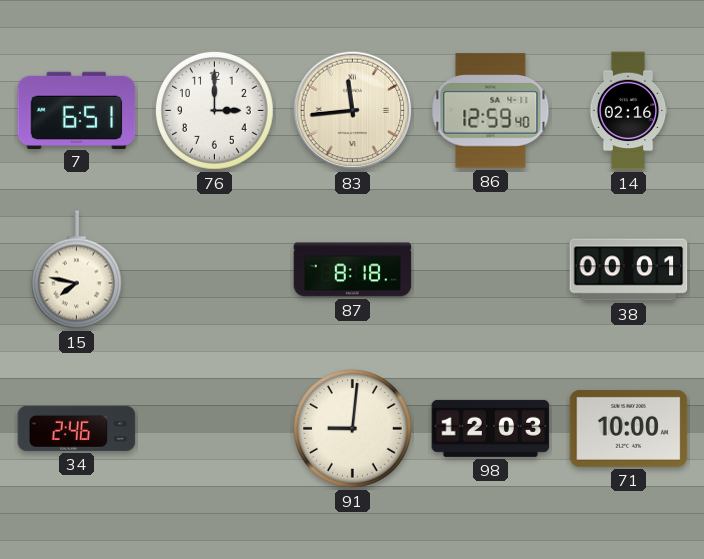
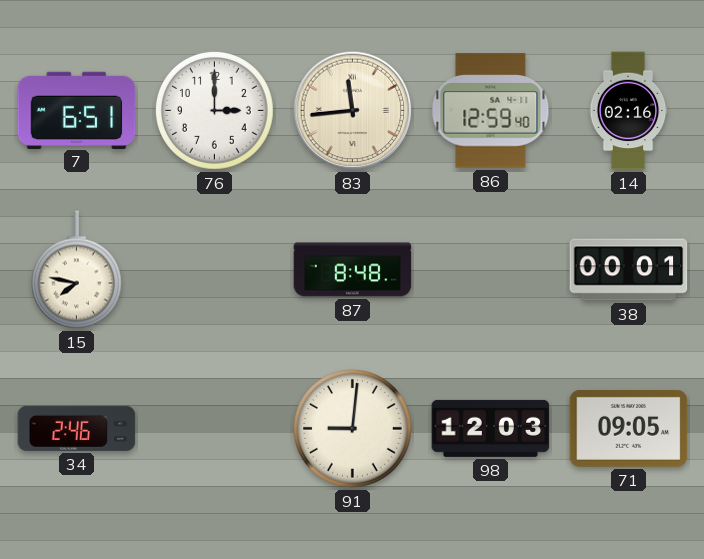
87: 8:18 -> 8:48 (353, 270)
71: 10:00 -> 09:05 (629, 428)
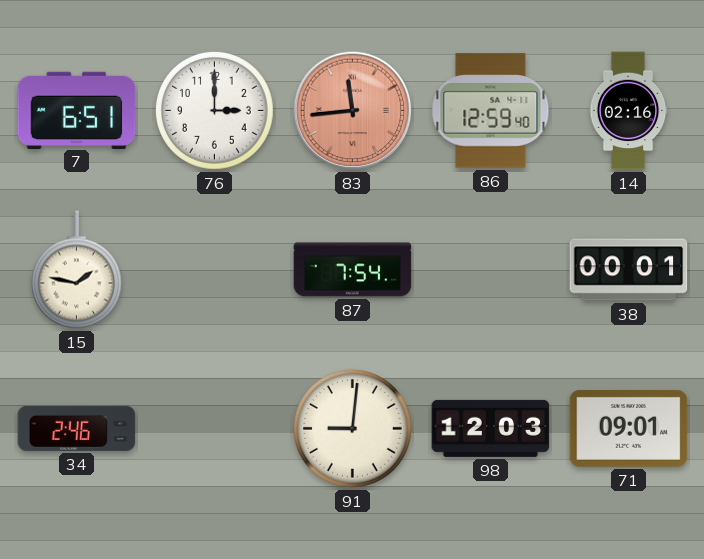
83 dial: cream -> salmon (353, 111)
15: 7:47 -> 1:47 (76, 270)
87: 8:48 -> 7:54 (353, 270)
71: 09:05 -> 09:01 (629, 428)
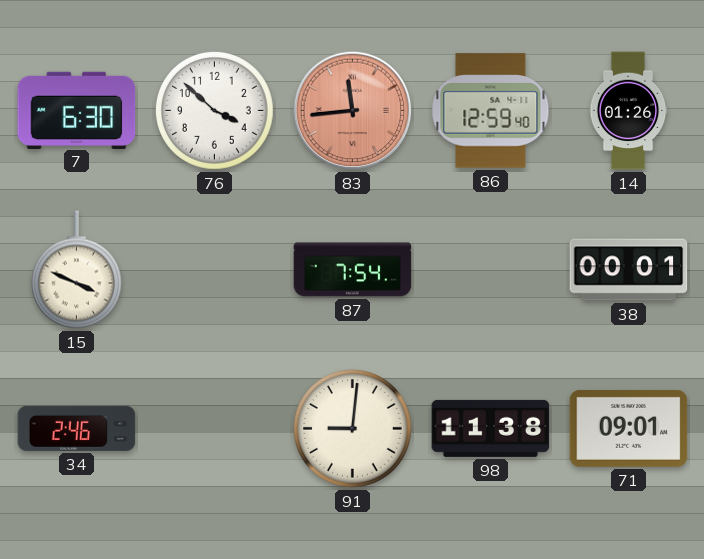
7: 6:51 -> 6:30 (77, 110)
76: 3:00 -> 3:52 (215, 111)
14: 02:16 -> 01:26 (628, 111)
15: 1:47 -> 3:49 (76, 270)
98: 12:03 -> 11:38 (491, 428)
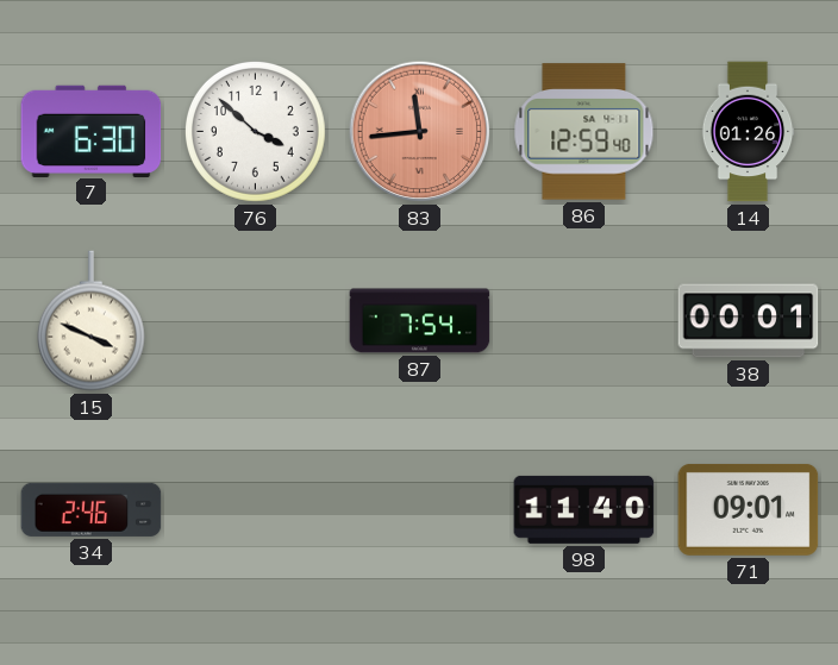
91: 9:01 -> none (353, 429)
98: 11:38 -> 11:40 (584, 509)
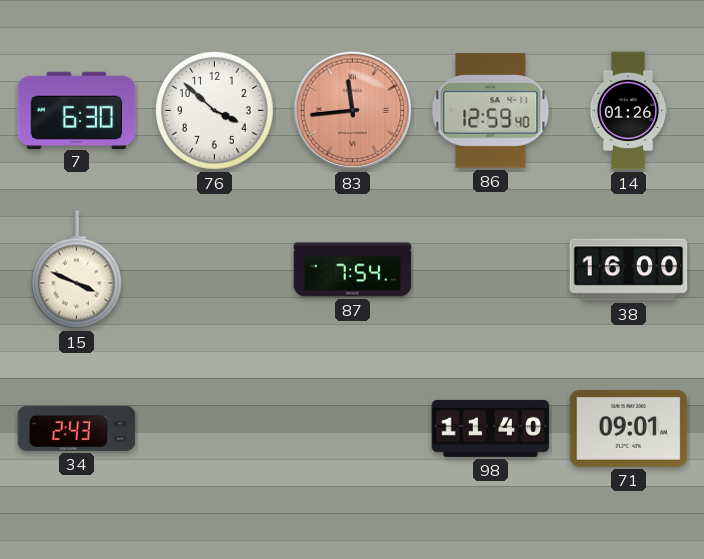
38: 00:01 -> 16:00 (629, 270)
34: 2:46 -> 2:43 (77, 428)
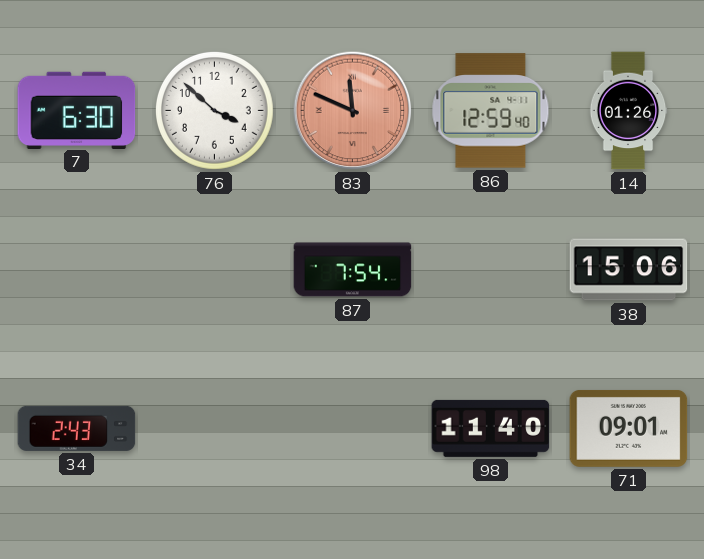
83: 11:44 -> 11:49 (353, 111)
15: 3:49 -> none (76, 270)
38: 16:00 -> 15:06 (629, 270)
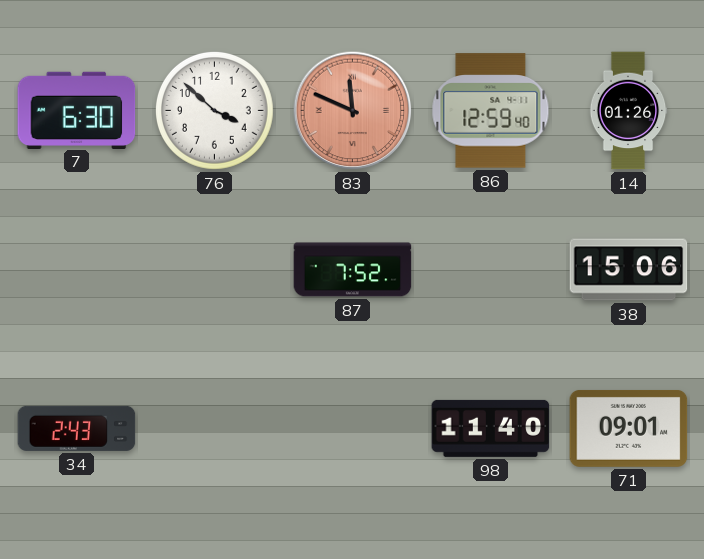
87: 7:54 -> 7:52 (353, 270)
